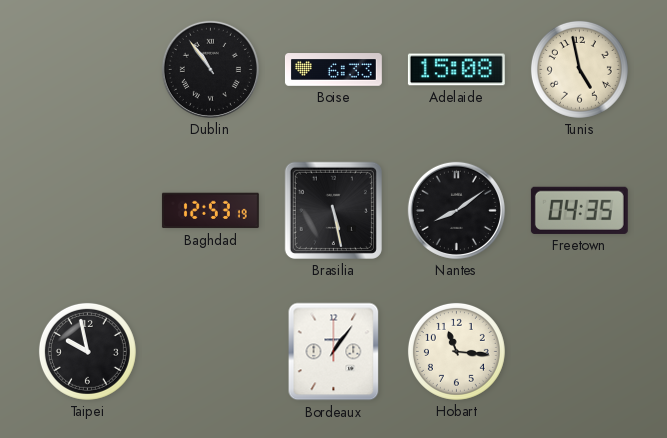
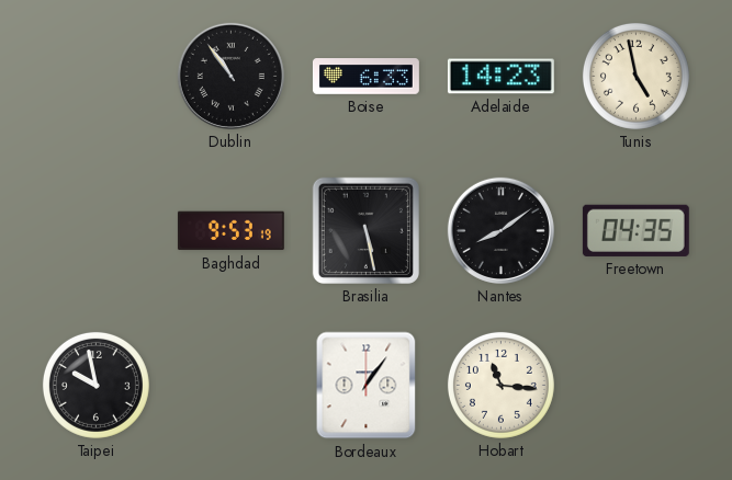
Adelaide: 15:08 -> 14:23 (500, 77)
Baghdad: 12:53 -> 9:53 (230, 231)
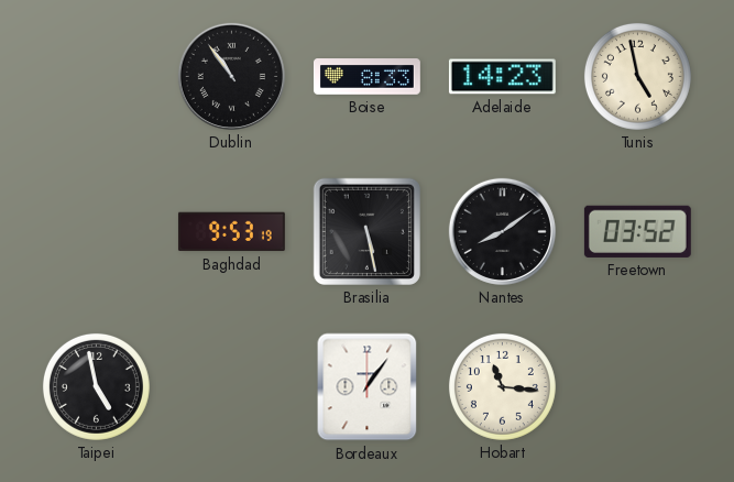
Boise: 6:33 -> 8:33 (366, 77)
Freetown: 04:35 -> 03:52 (637, 231)
Taipei: 9:58 -> 4:58 (96, 386)
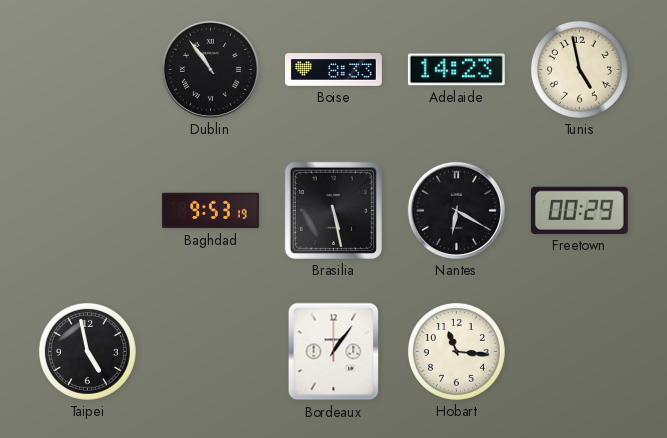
Nantes: 8:09 -> 6:20 (456, 210)
Freetown: 03:52 -> 00:29 (579, 210)
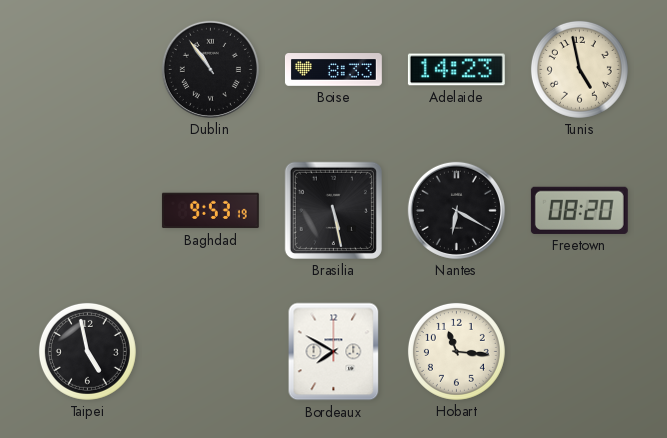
Freetown: 00:29 -> 08:20 (579, 210)
Bordeaux: 1:06 -> 7:50 (334, 352)
